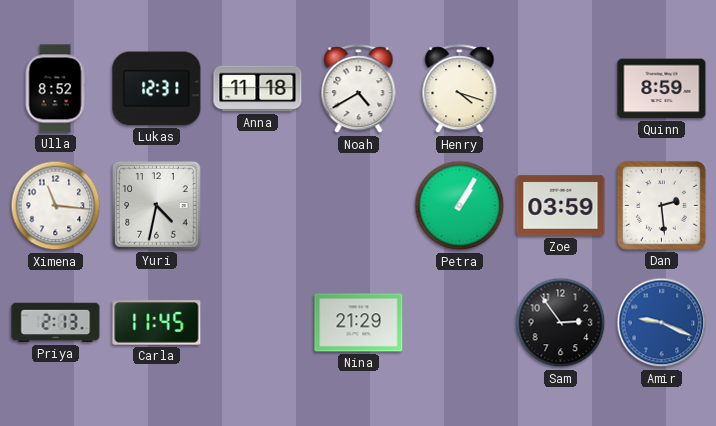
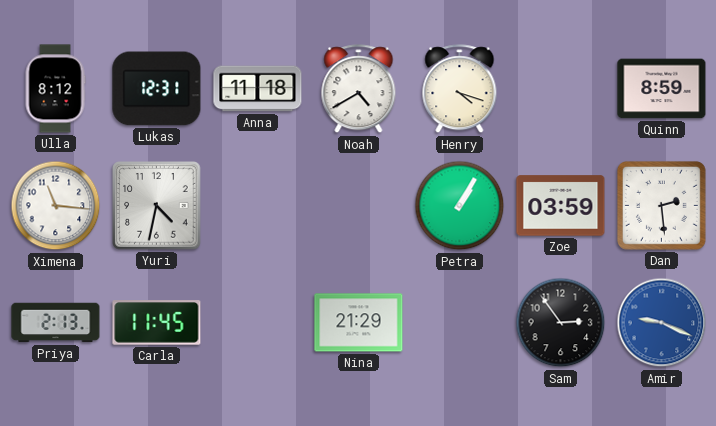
Ulla: 8:52 -> 8:12 (55, 89)
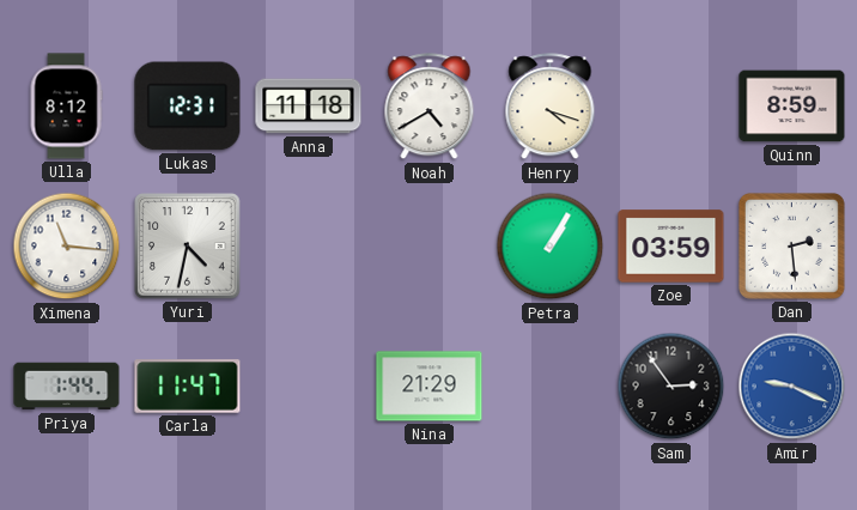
Priya: 2:13 -> 1:44 (67, 387)
Carla: 11:45 -> 11:47 (188, 387)
